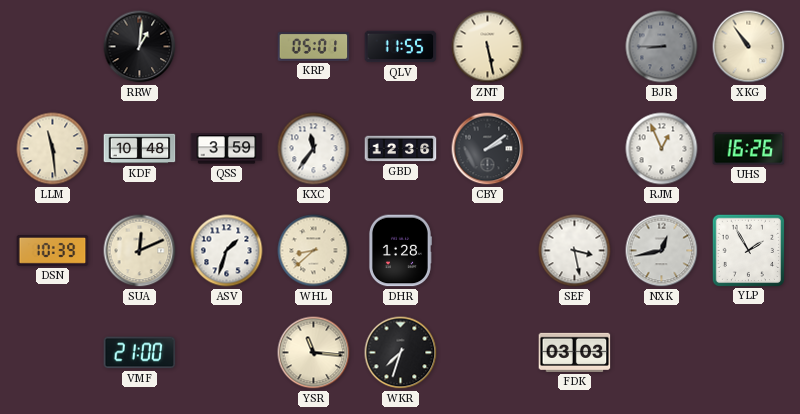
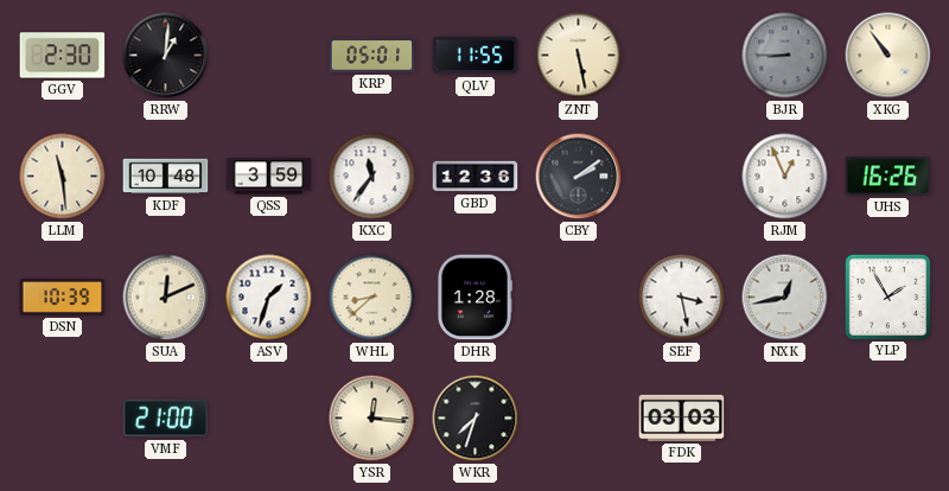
GGV: none -> 2:30 (63, 56)
YSR: 11:16 -> 12:16 (372, 419)
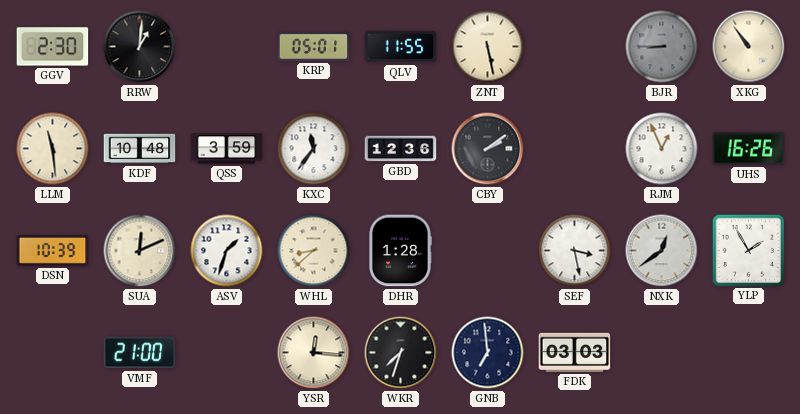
NXK: 12:43 -> 12:39 (662, 251)
GNB: none -> 6:59 (488, 353)
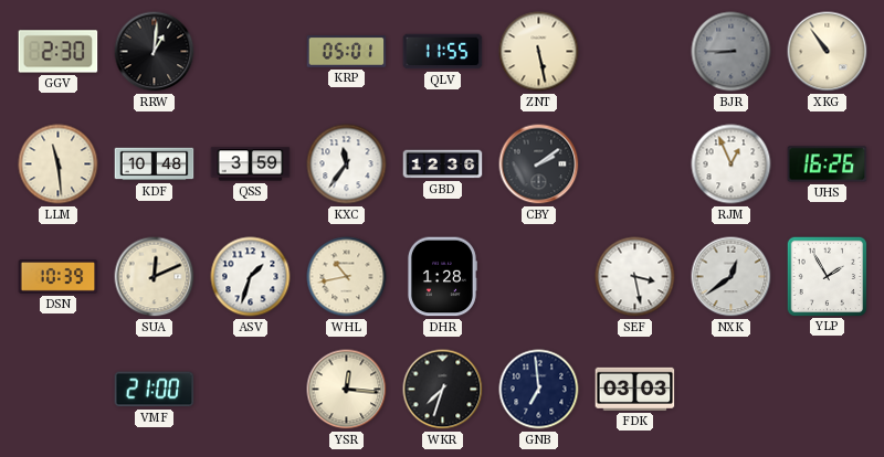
WHL: 8:38 -> 10:43 (347, 277)
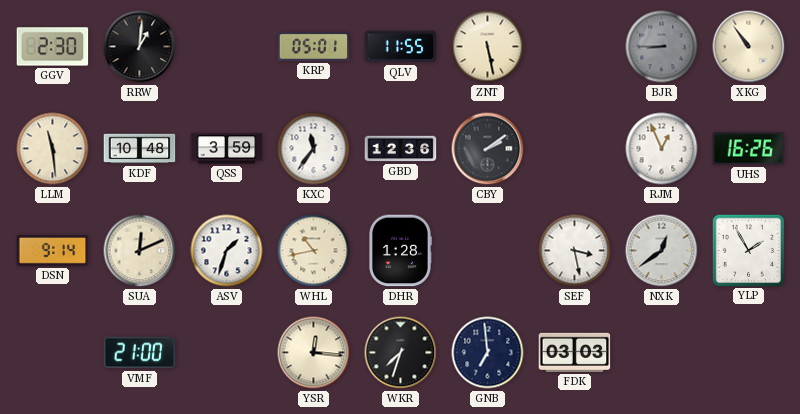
DSN: 10:39 -> 9:14 (53, 250)
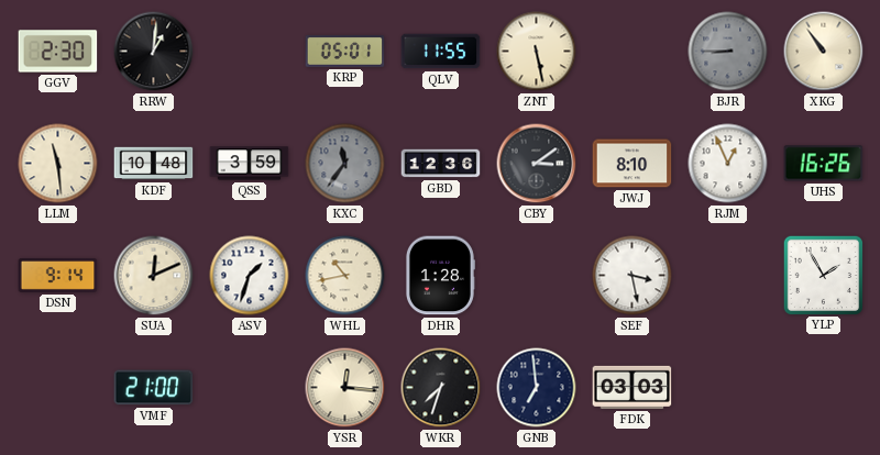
KXC dial: white -> grey (345, 164)
CBY: 2:09 -> 3:09 (537, 164)
JWJ: none -> 8:10 (632, 164)
NXK: 12:39 -> none (662, 251)
